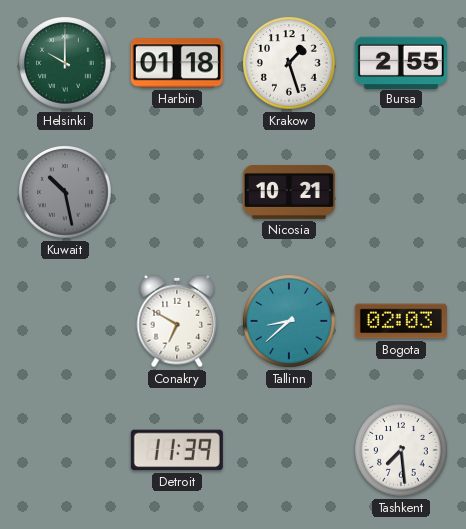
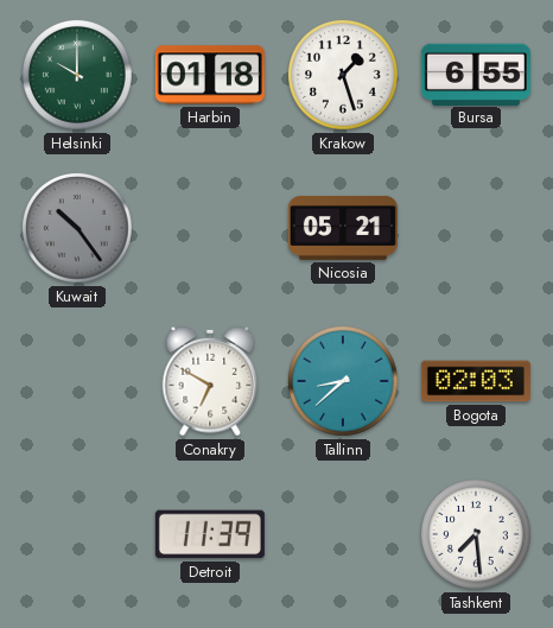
Bursa: 2:55 -> 6:55 (476, 74)
Kuwait: 10:28 -> 10:24 (78, 229)
Nicosia: 10:21 -> 05:21 (343, 228)
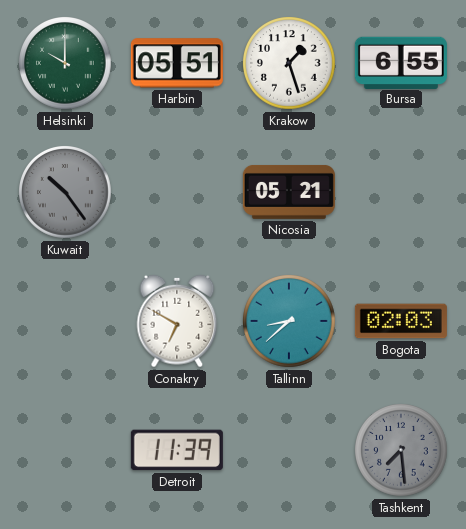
Harbin: 01:18 -> 05:51 (177, 63)
Tashkent dial: white -> grey (402, 451)
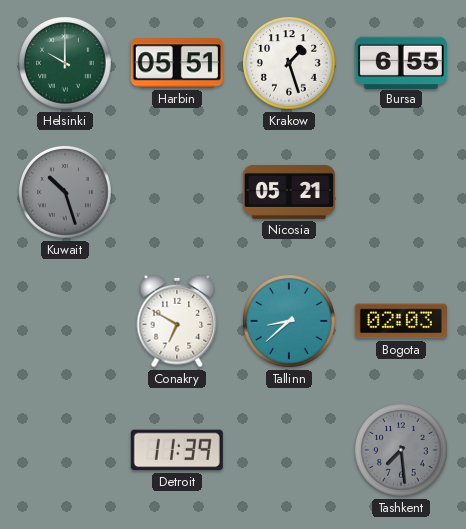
Kuwait: 10:24 -> 10:27 (66, 193)
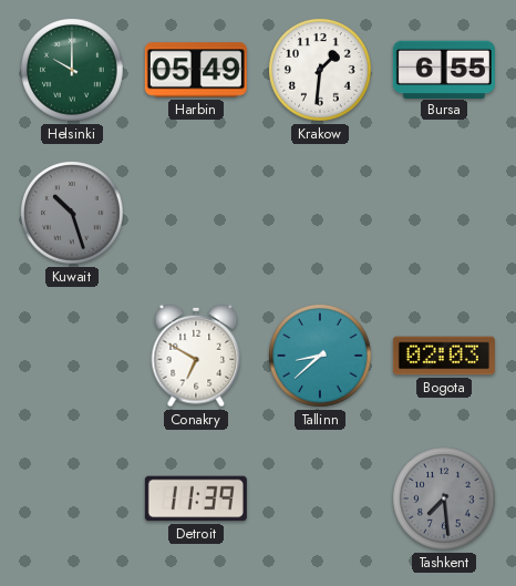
Harbin: 05:51 -> 05:49 (196, 70)
Krakow: 1:27 -> 1:31 (321, 71)
Nicosia: 05:21 -> none (289, 192)
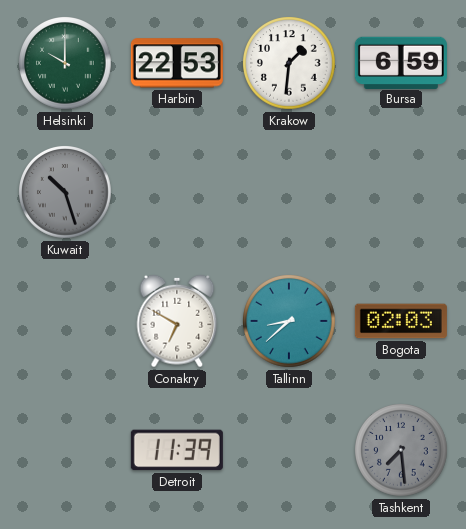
Harbin: 05:49 -> 22:53 (177, 63)
Bursa: 6:55 -> 6:59 (401, 62)
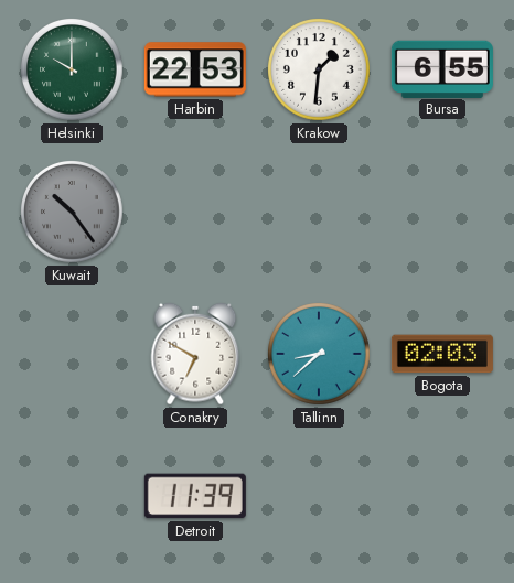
Bursa: 6:59 -> 6:55 (442, 68)
Kuwait: 10:27 -> 10:24 (73, 213)
Tashkent: 7:29 -> none (402, 451)
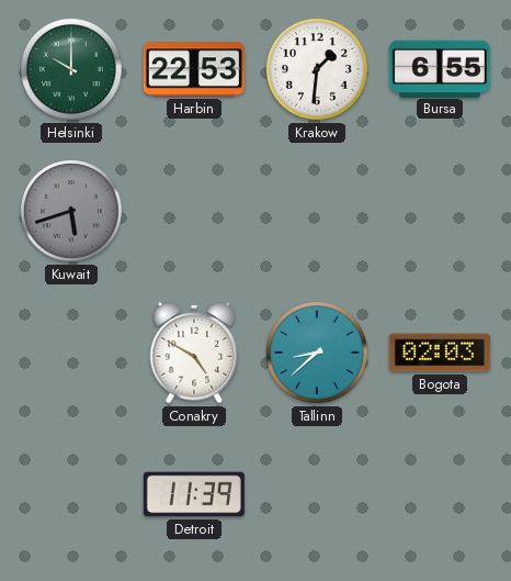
Kuwait: 10:24 -> 5:42 (72, 212)
Conakry: 6:50 -> 4:50 (194, 353)
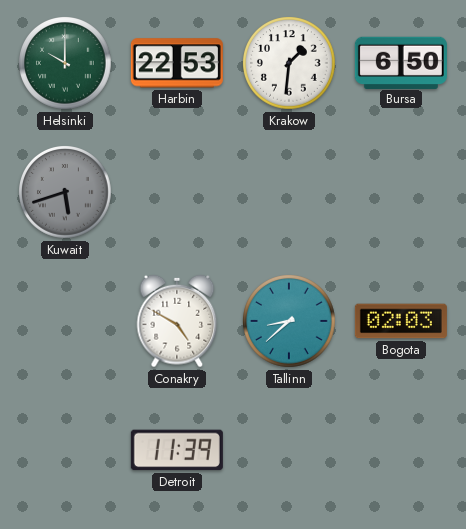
Bursa: 6:55 -> 6:50 (401, 62)
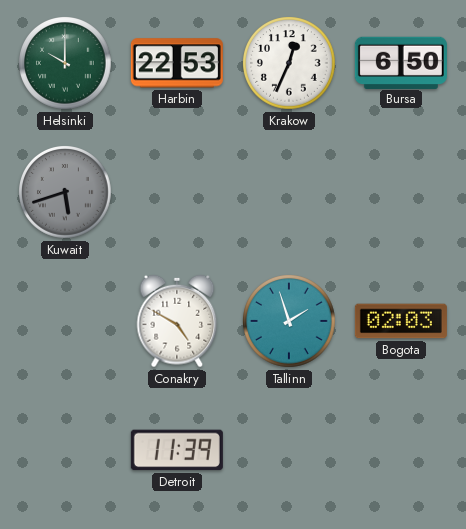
Krakow: 1:31 -> 12:34 (290, 64)
Tallinn: 8:38 -> 1:57 (290, 322)
